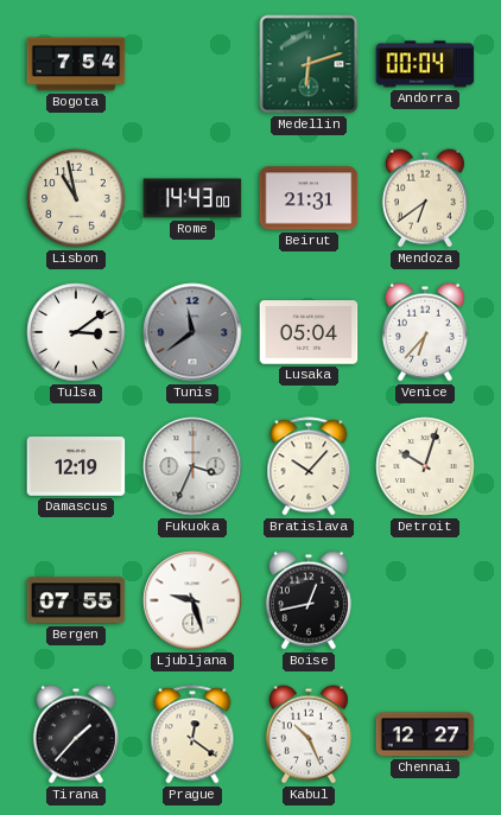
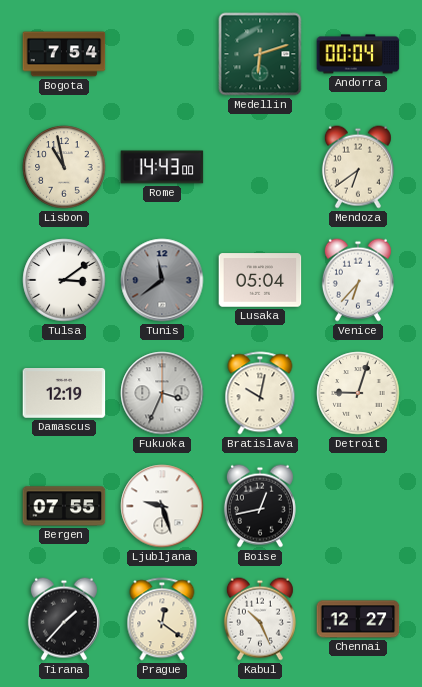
Beirut: 21:31 -> none (309, 198)
Bratislava: 10:07 -> 10:02 (260, 393)
Detroit: 10:03 -> 9:03 (358, 393)
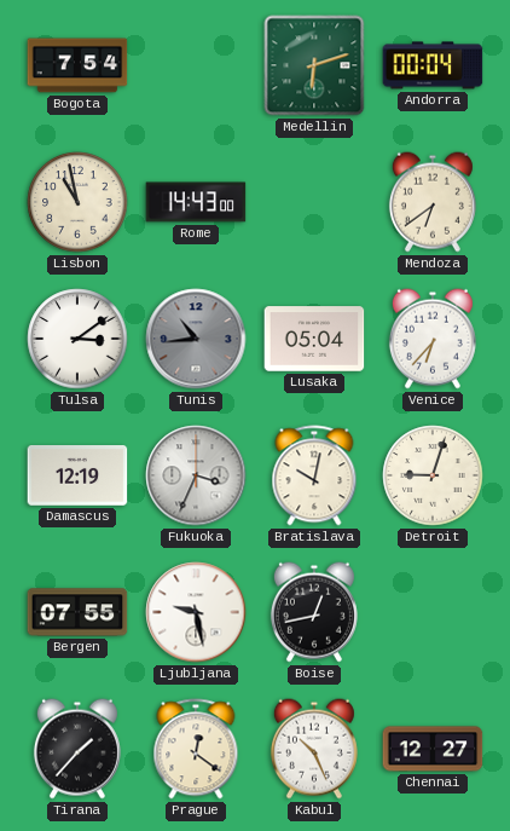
Tunis: 11:39 -> 10:44 (196, 339)
Ljubljana: 9:27 -> 9:28 (196, 612)
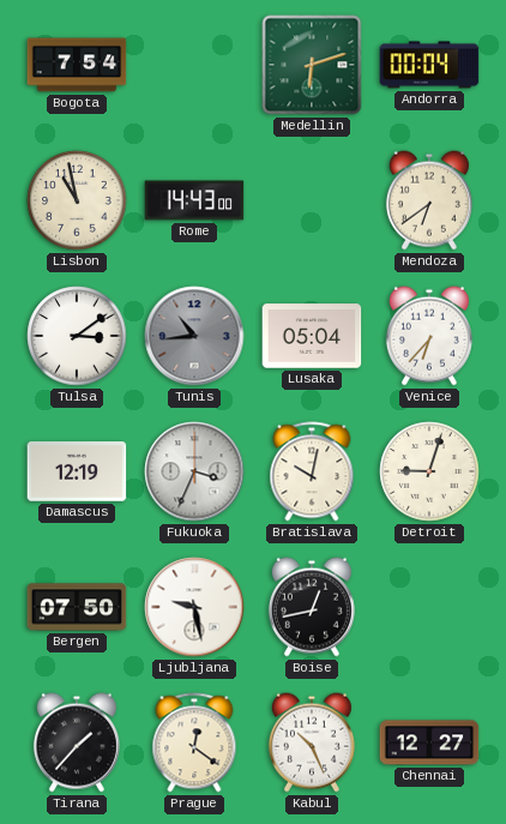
Bergen: 07:55 -> 07:50 (77, 607)
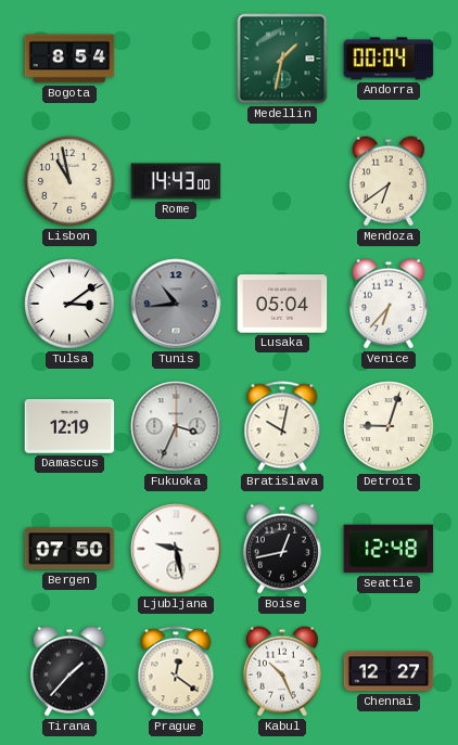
Bogota: 7:54 -> 8:54 (69, 59)
Medellin: 6:12 -> 1:32 (282, 59)
Seattle: none -> 12:48 (389, 549)
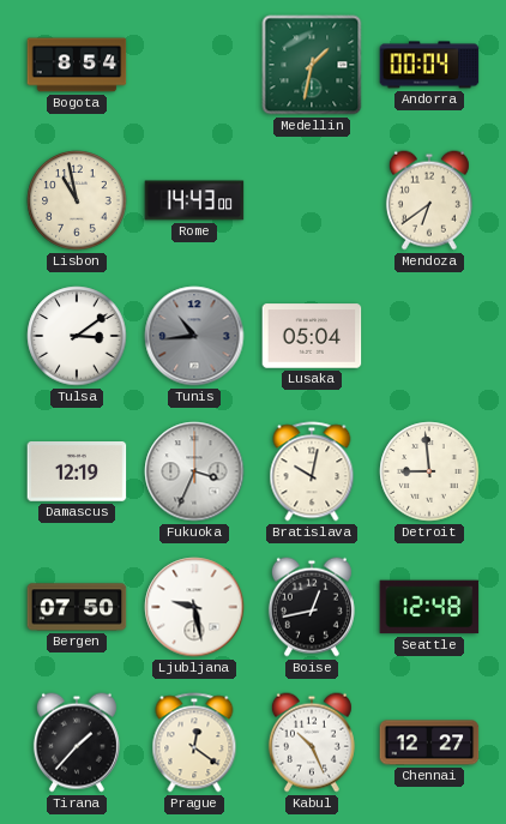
Venice: 6:37 -> none (389, 304)
Detroit: 9:03 -> 8:59 (429, 471)
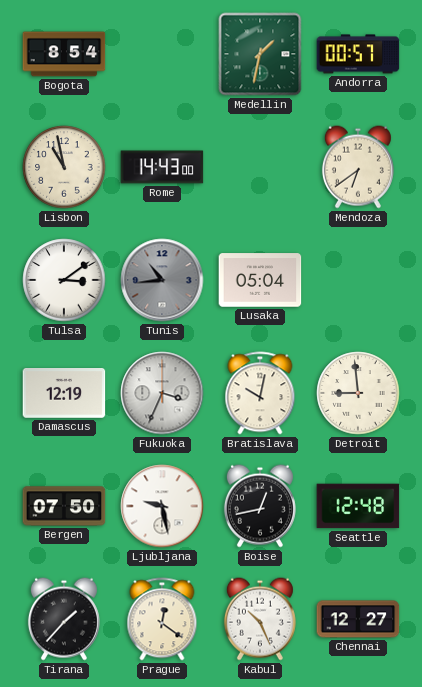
Andorra: 00:04 -> 00:57 (358, 54)
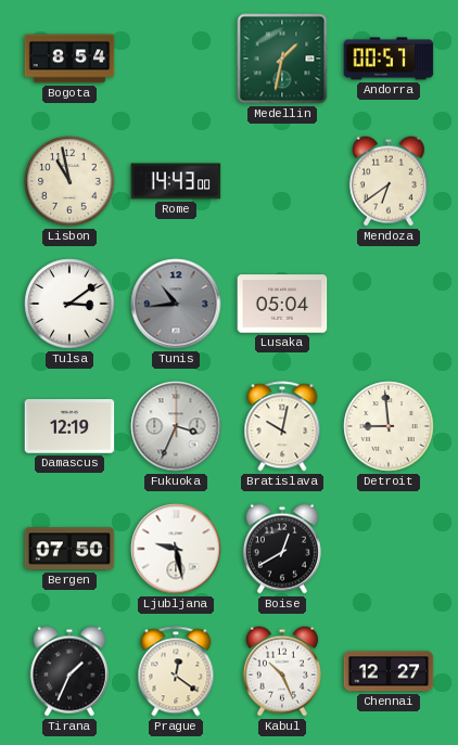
Boise: 12:43 -> 12:40 (282, 549)
Seattle: 12:48 -> none (358, 506)
Tirana: 1:37 -> 1:34 (69, 671)
